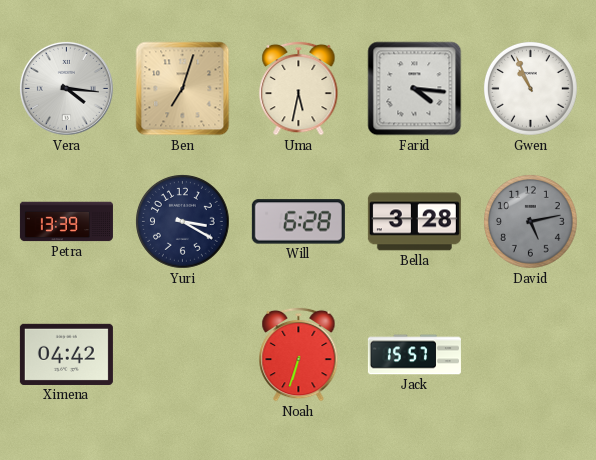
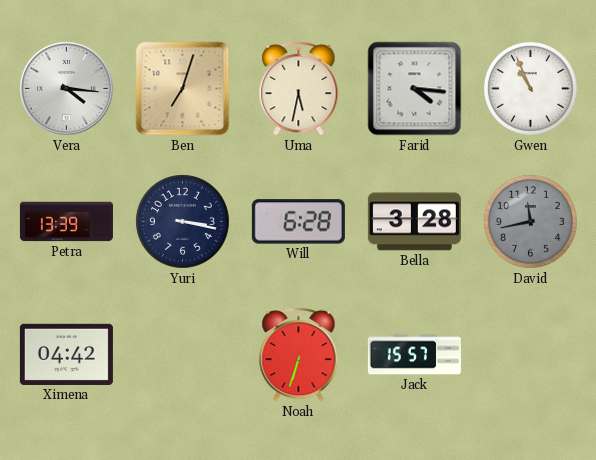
Yuri: 3:20 -> 3:17 (183, 222)
David: 5:13 -> 11:43 (531, 222)
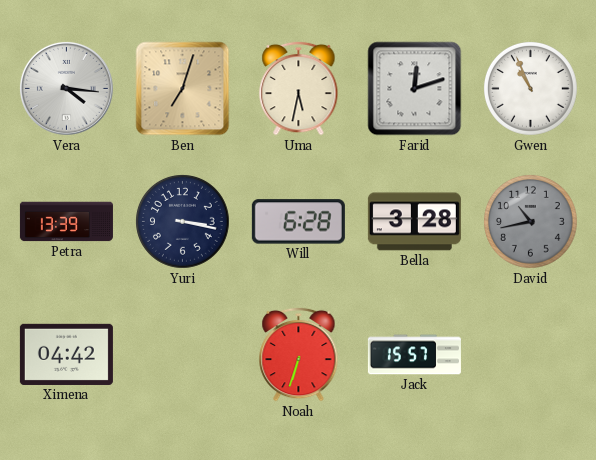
Farid: 4:16 -> 12:12 (415, 89)
David: 11:43 -> 10:43 (531, 222)
